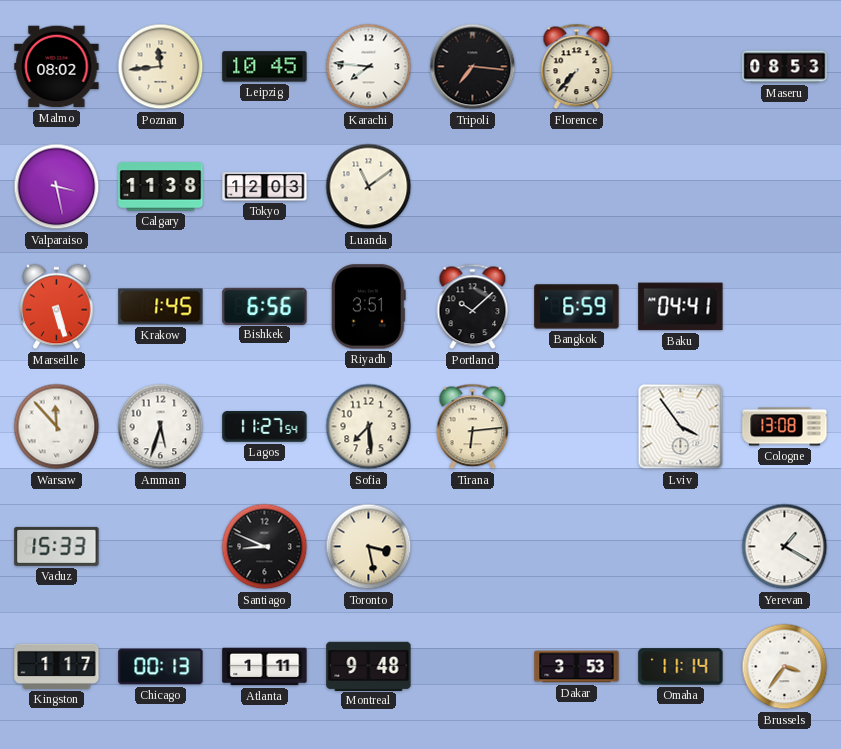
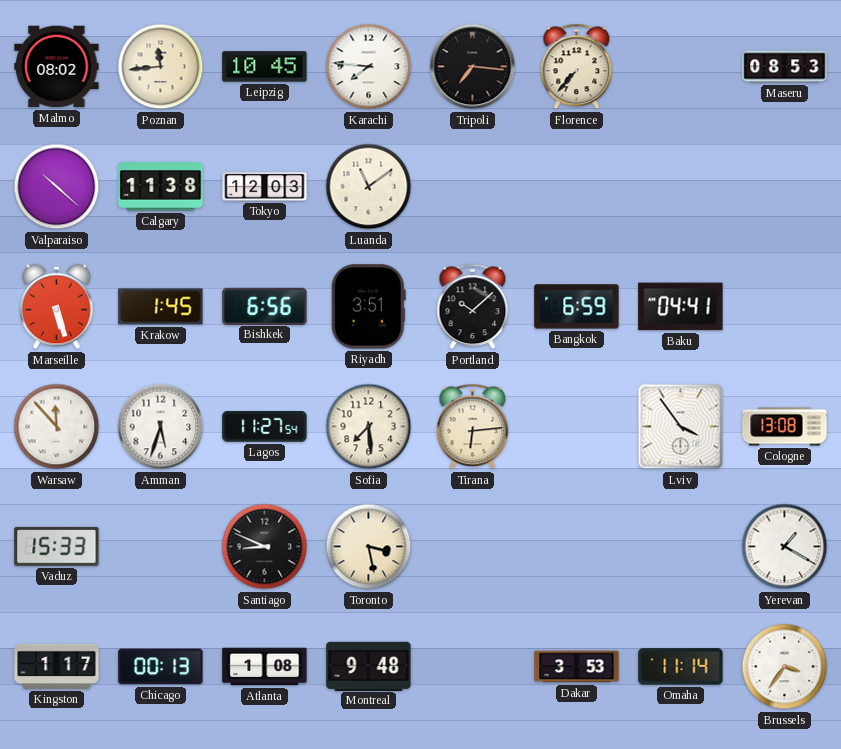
Valparaiso: 3:28 -> 10:22 (57, 187)
Atlanta: 1:11 -> 1:08 (265, 667)
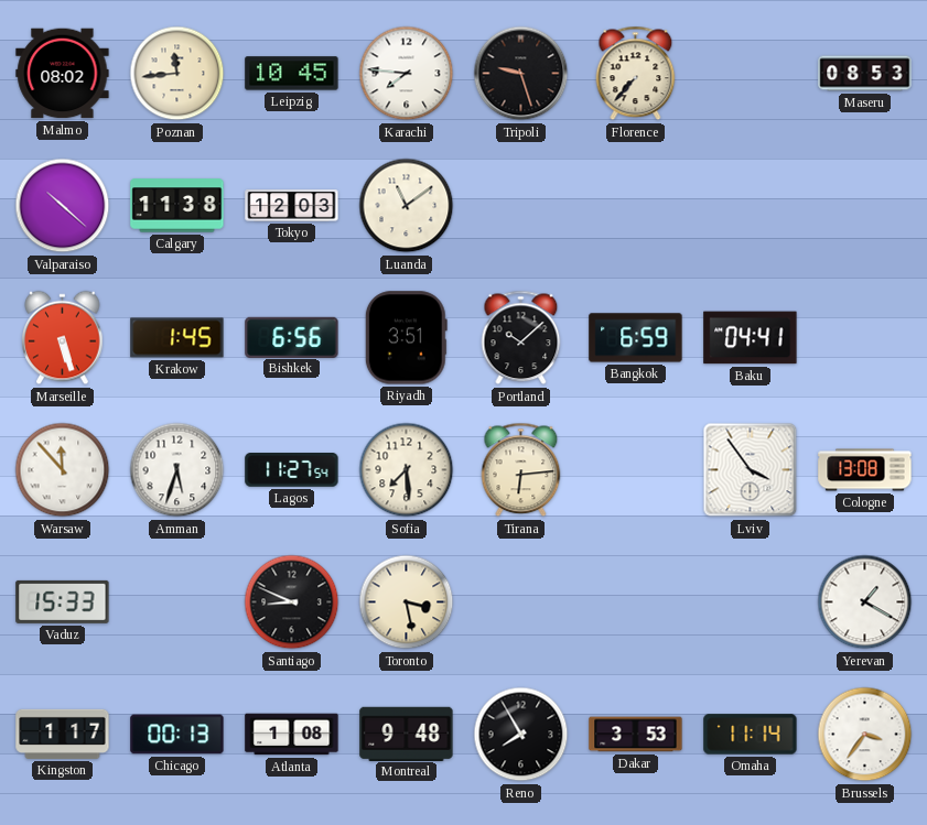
Tripoli: 7:16 -> 9:27 (521, 74)
Reno: none -> 7:55 (521, 735)
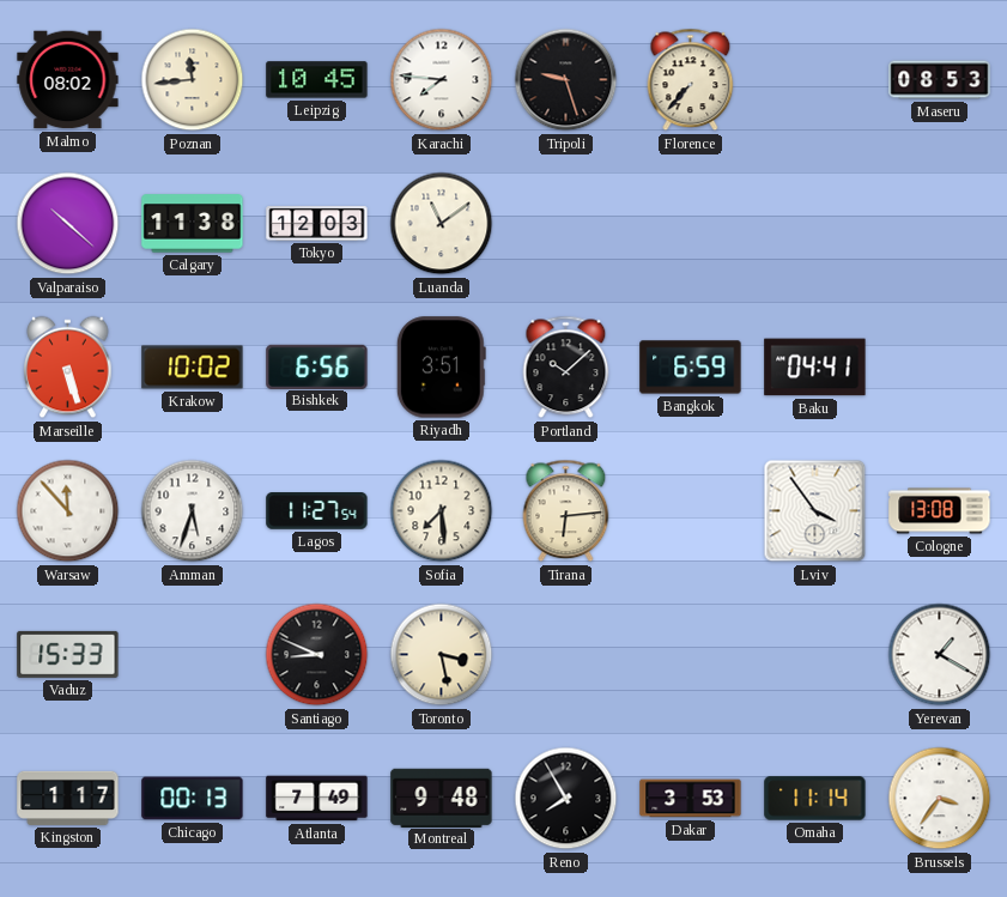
Krakow: 1:45 -> 10:02 (193, 368)
Atlanta: 1:08 -> 7:49 (317, 799)
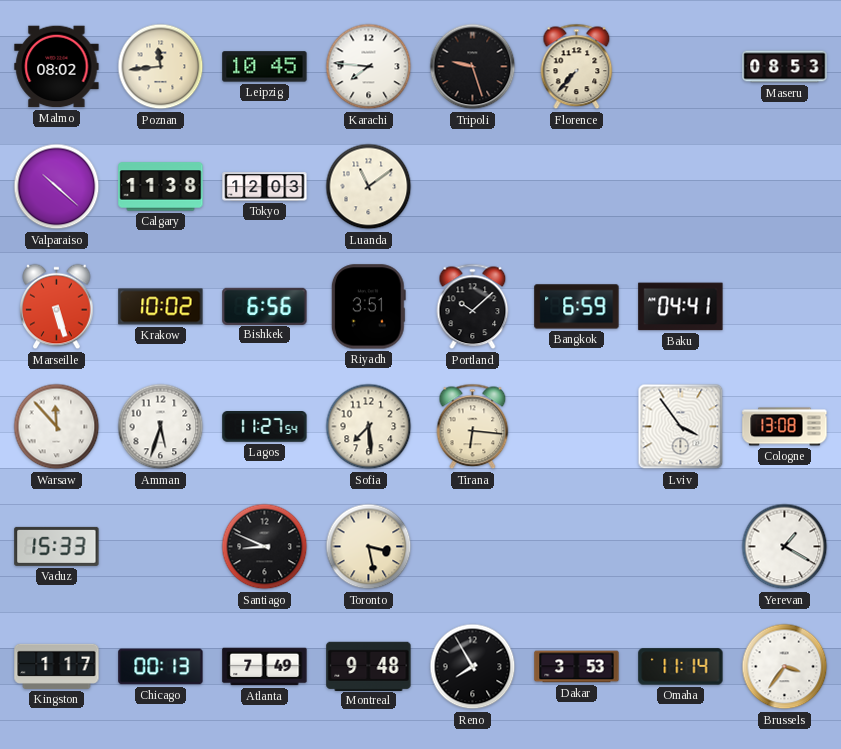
Tirana: 6:14 -> 6:16 (473, 427)
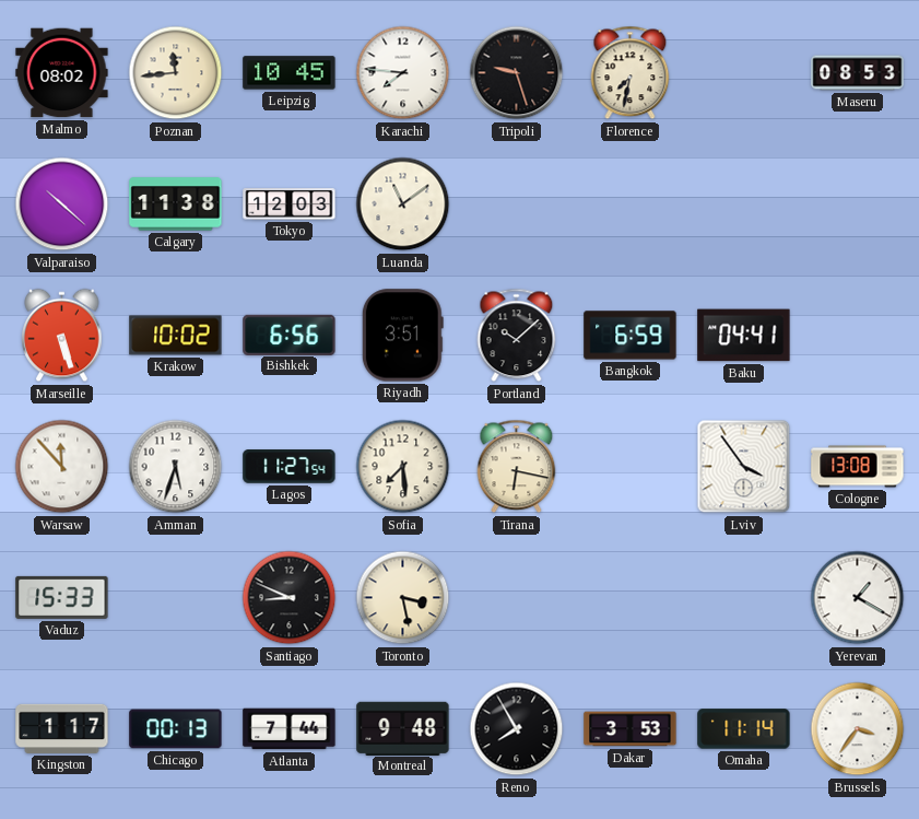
Florence: 7:37 -> 7:32 (631, 73)
Tirana: 6:16 -> 6:17 (517, 467)
Atlanta: 7:49 -> 7:44 (290, 729)
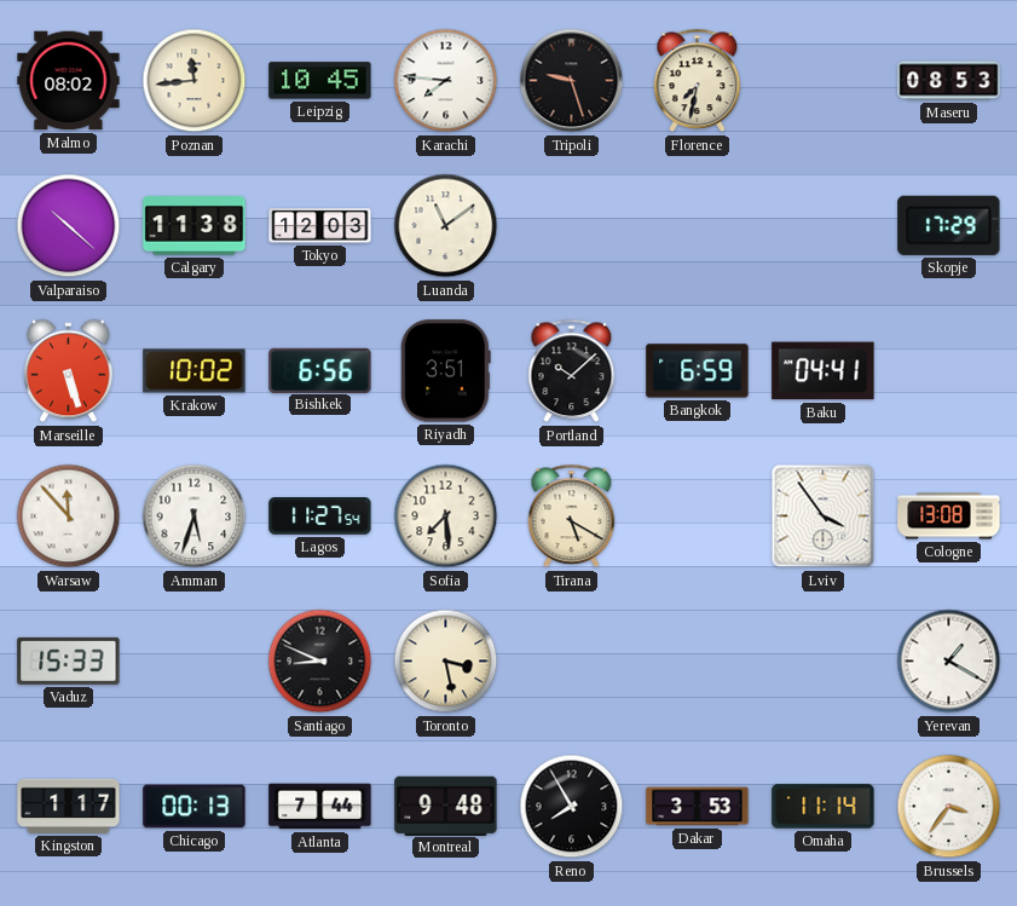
Skopje: none -> 17:29 (949, 225)
Tirana: 6:17 -> 5:20 (572, 517)
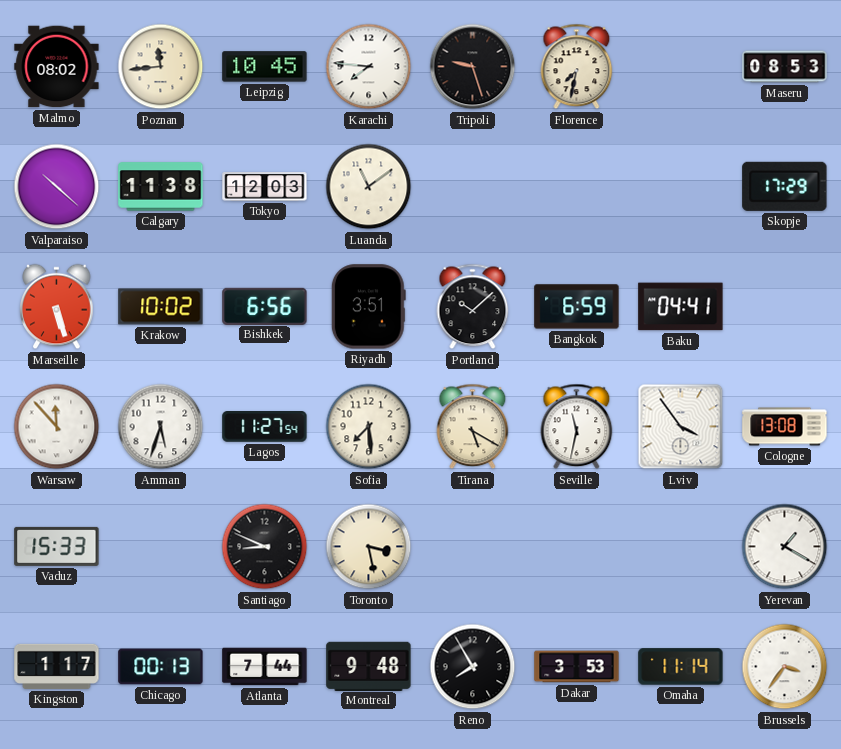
Seville: none -> 11:32 (577, 427)
